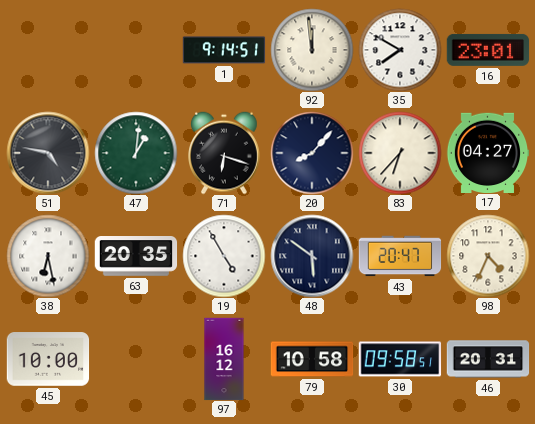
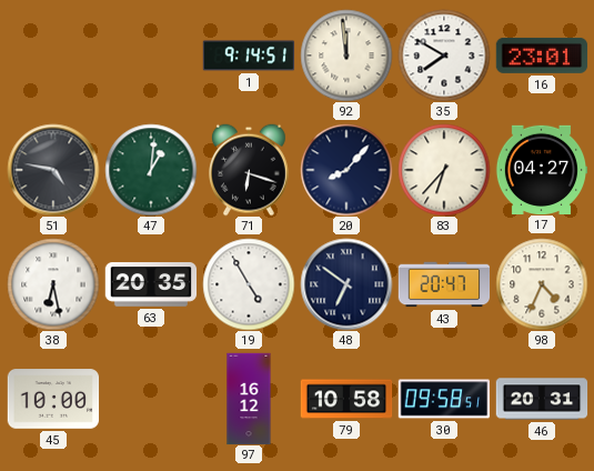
48: 5:51 -> 6:51 (346, 284)
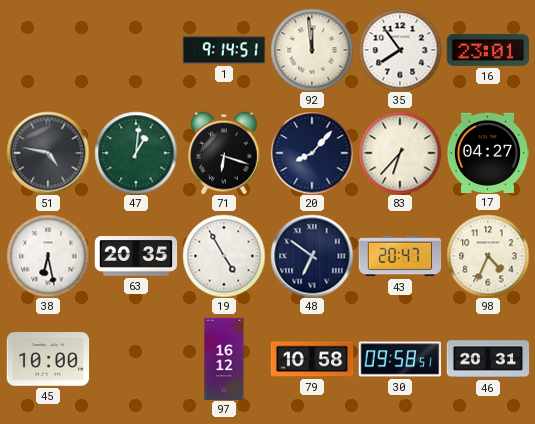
35: 7:50 -> 7:54 (400, 50)
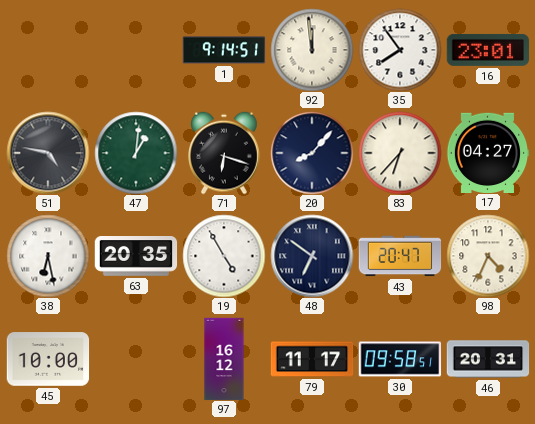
79: 10:58 -> 11:17 (312, 359)
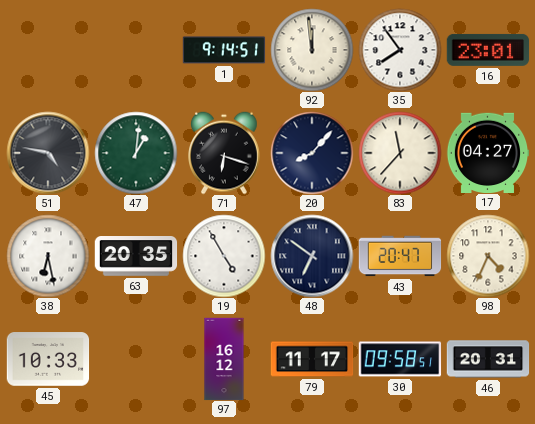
83: 6:37 -> 11:37 (400, 153)
45: 10:00 -> 10:33 (48, 359)
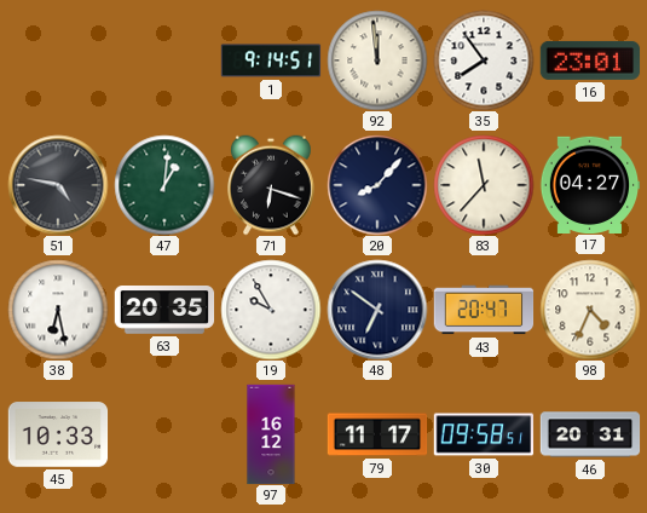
19: 4:55 -> 9:55 (271, 310)
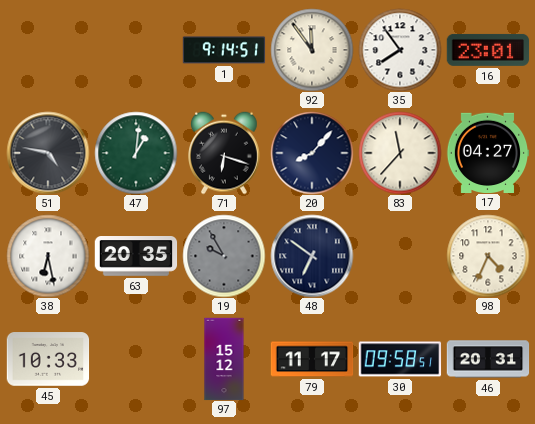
92: 11:59 -> 11:54 (312, 50)
19 dial: white -> grey (224, 256)
43: 20:47 -> none (484, 310)
97: 16:12 -> 15:12 (224, 359)
